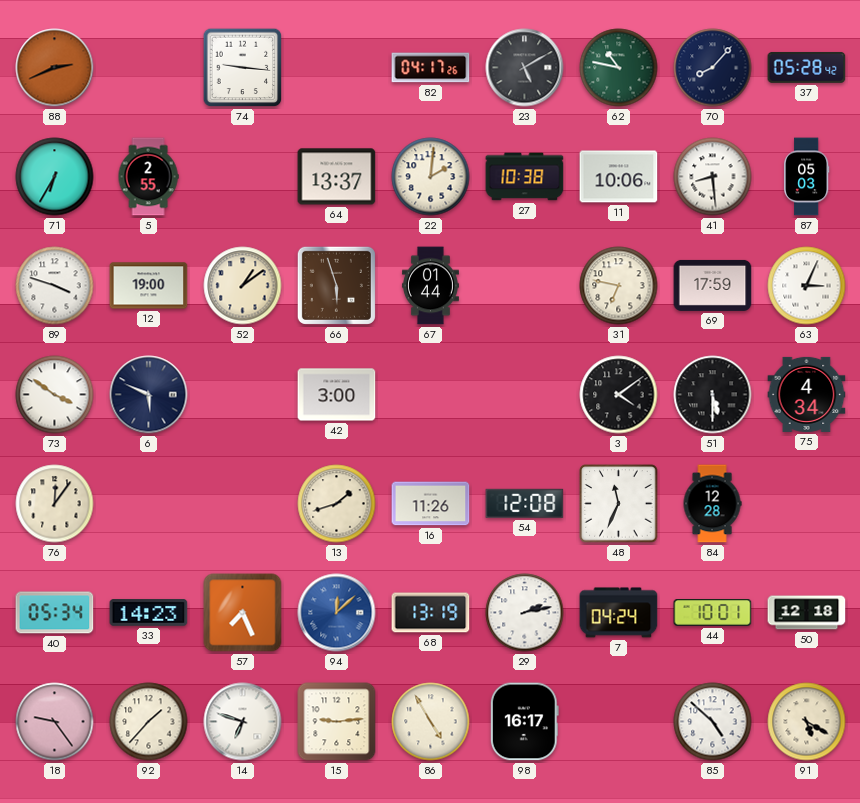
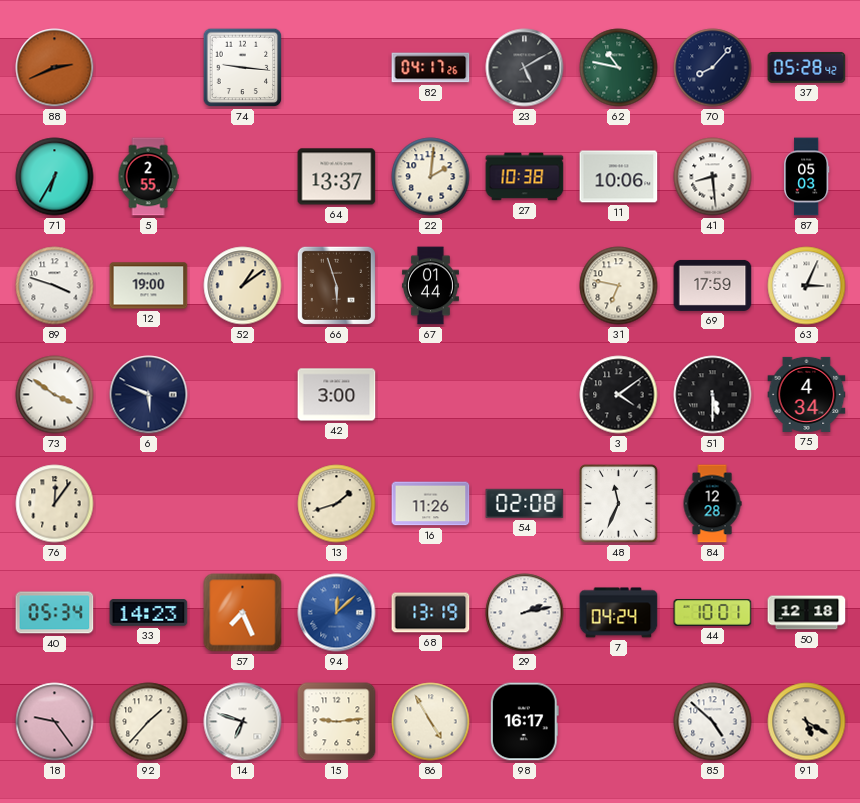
54: 12:08 -> 02:08 (525, 503)
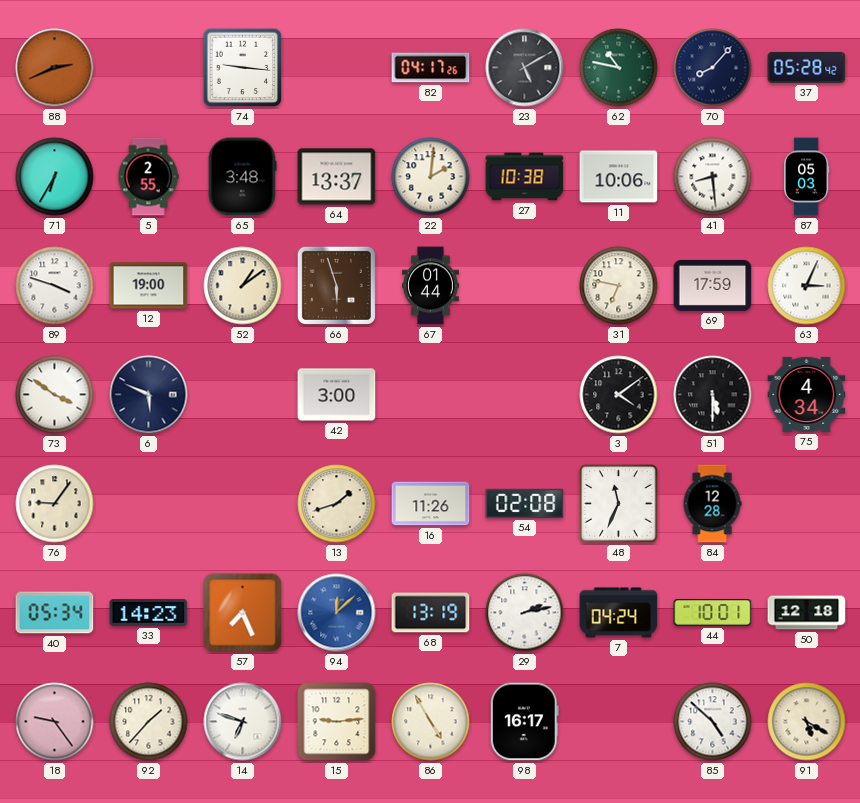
65: none -> 3:48 (242, 177)
76: 12:06 -> 9:06 (55, 504)
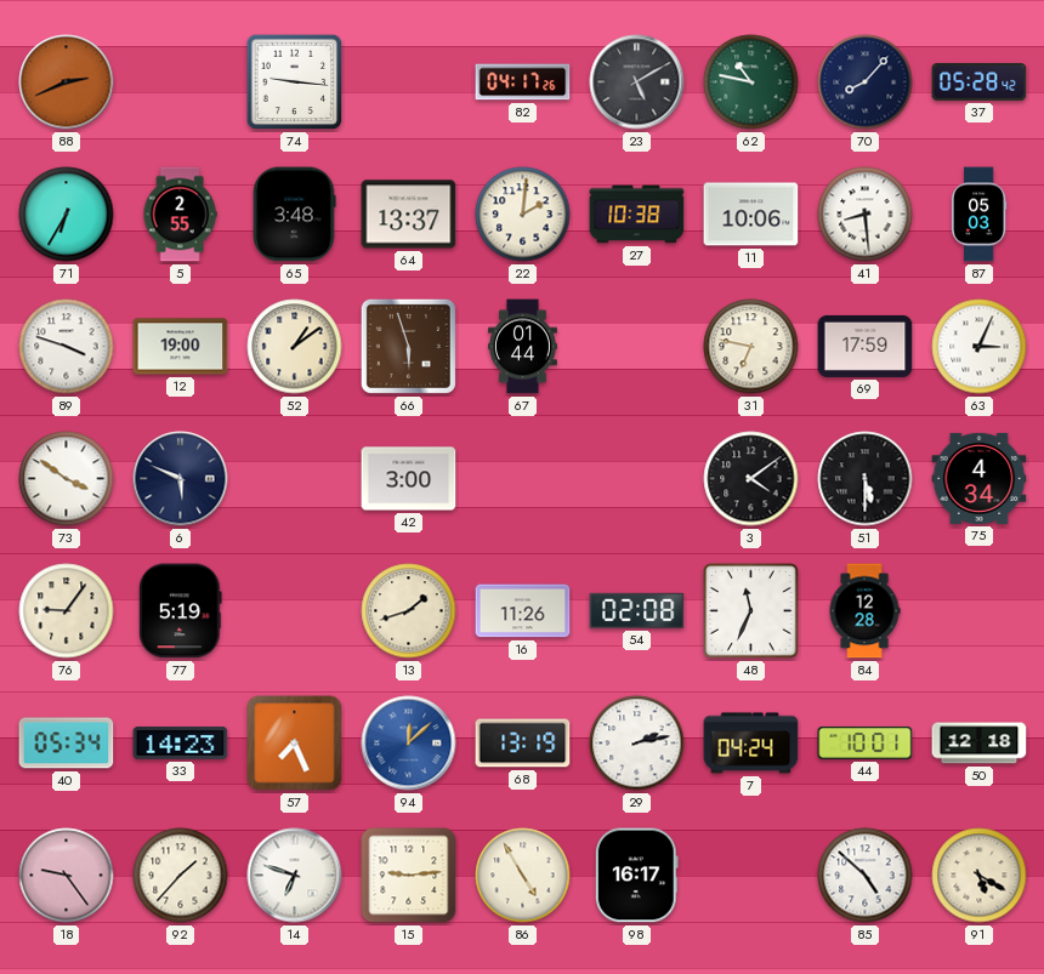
77: none -> 5:19 (181, 611)
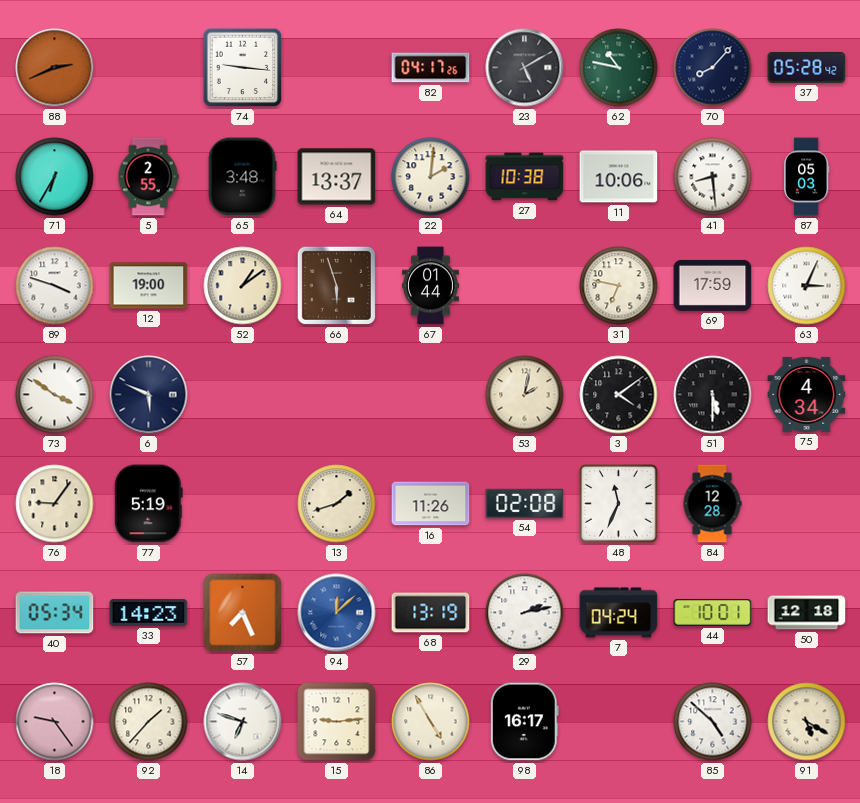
42: 3:00 -> none (409, 479)
53: none -> 2:02 (525, 395)
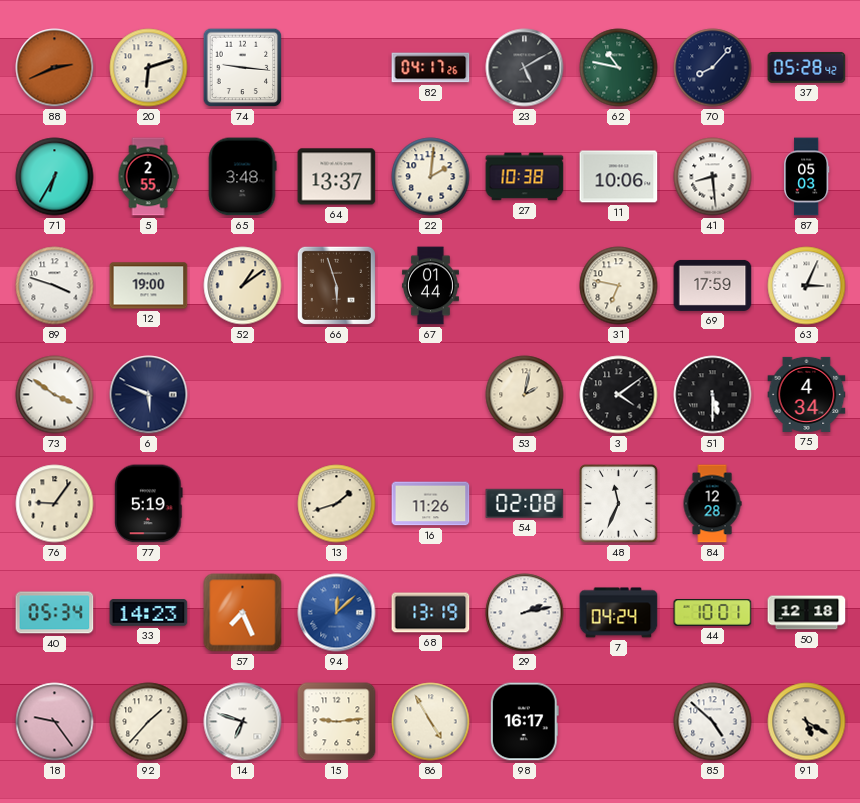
20: none -> 6:12 (149, 68)
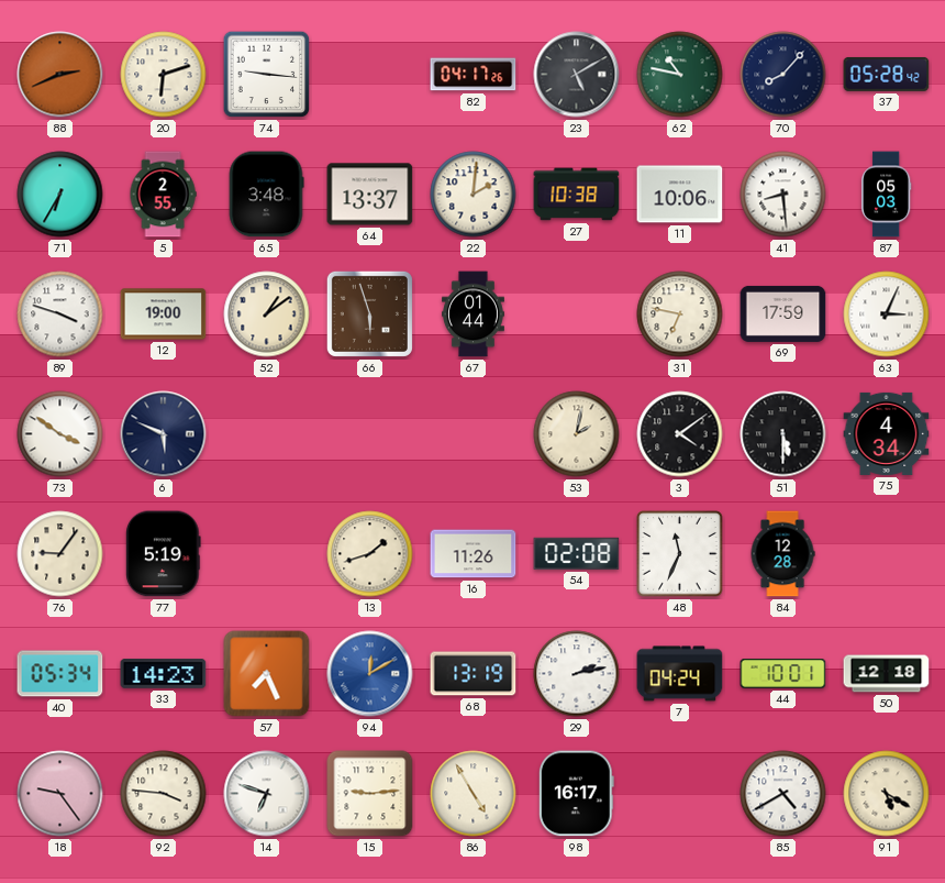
94: 12:08 -> 12:10 (370, 674)
92: 1:37 -> 3:46 (164, 794)
85: 4:52 -> 4:40 (783, 794)
